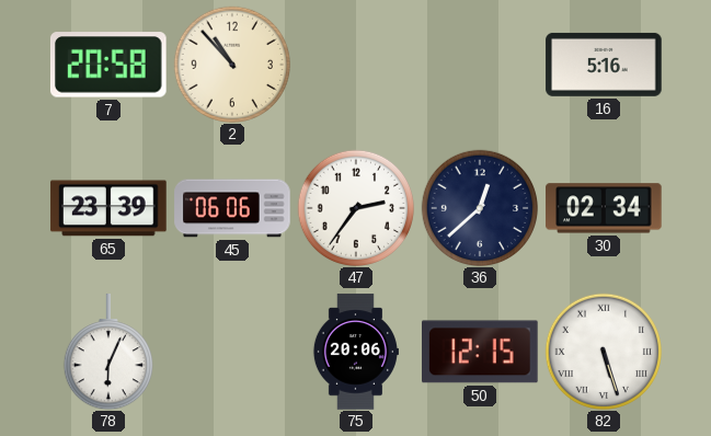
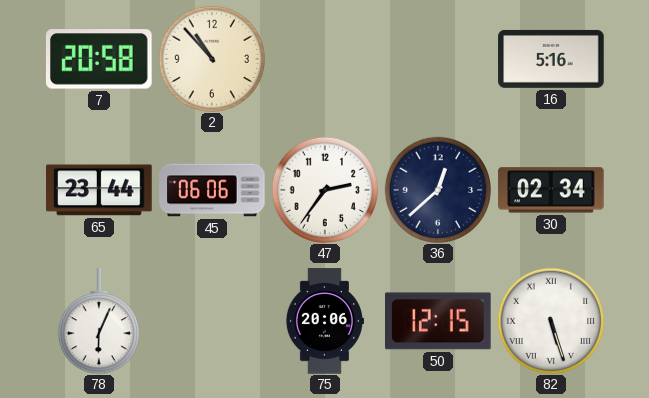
65: 23:39 -> 23:44 (99, 190)
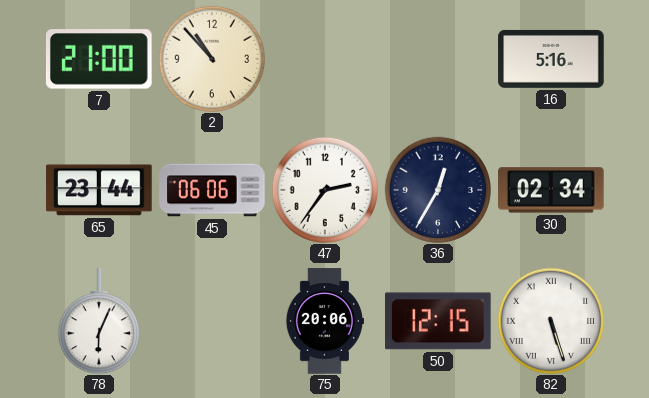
7: 20:58 -> 21:00 (99, 59)
36: 12:38 -> 12:35 (437, 189)
